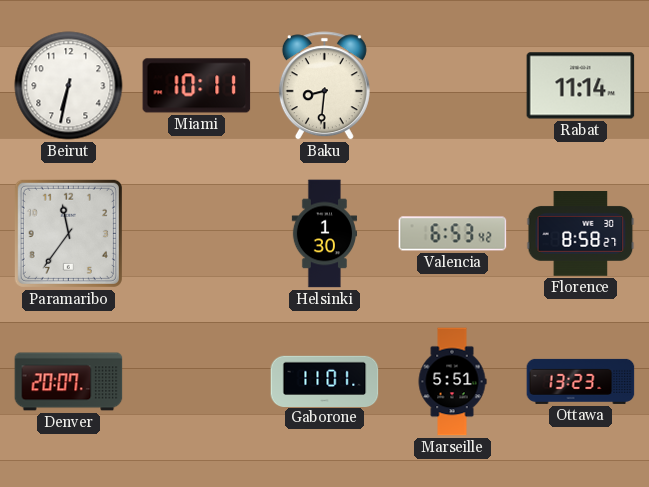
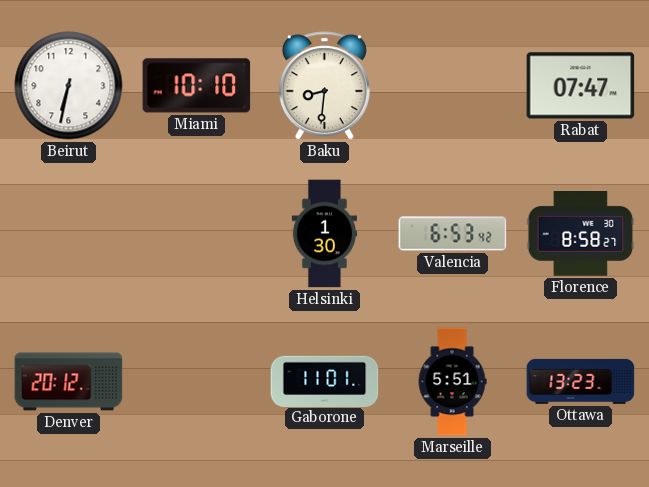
Miami: 10:11 -> 10:10 (197, 86)
Rabat: 11:14 -> 07:47 (581, 86)
Paramaribo: 11:36 -> none (68, 233)
Denver: 20:07 -> 20:12 (69, 382)
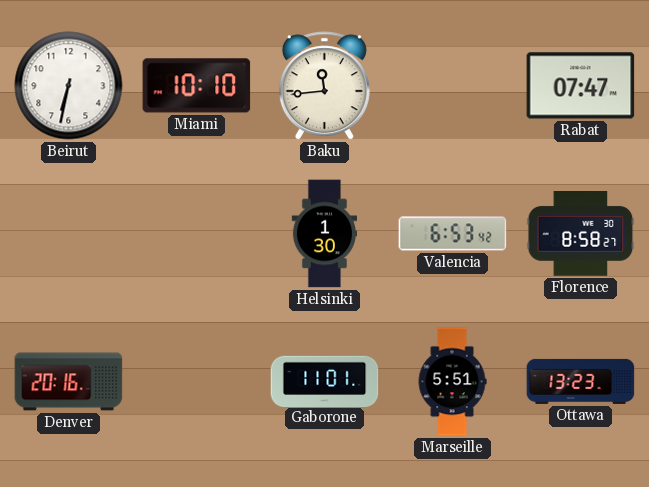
Baku: 8:31 -> 11:44 (324, 86)
Denver: 20:12 -> 20:16 (69, 382)
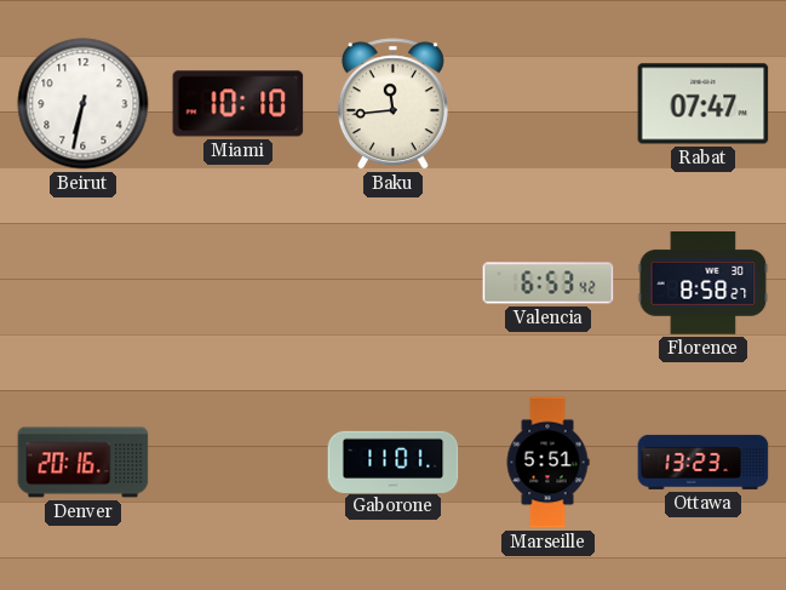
Helsinki: 1:30 -> none (324, 234)
